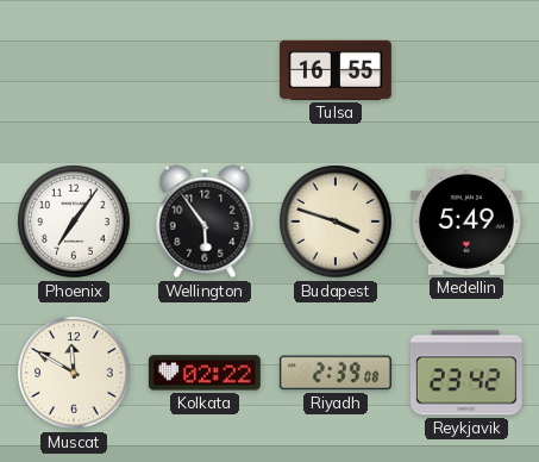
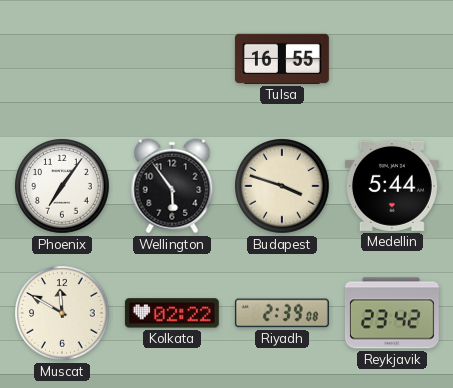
Medellin: 5:49 -> 5:44 (392, 186)
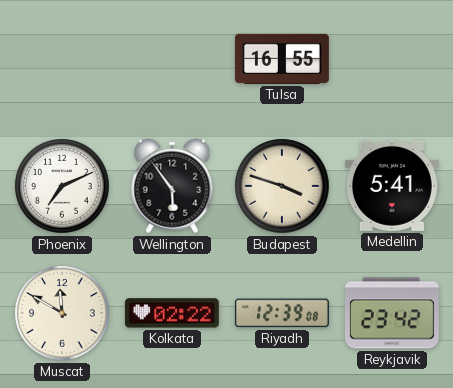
Phoenix: 7:06 -> 7:11 (62, 186)
Medellin: 5:44 -> 5:41 (392, 186)
Riyadh: 2:39 -> 12:39 (282, 313)
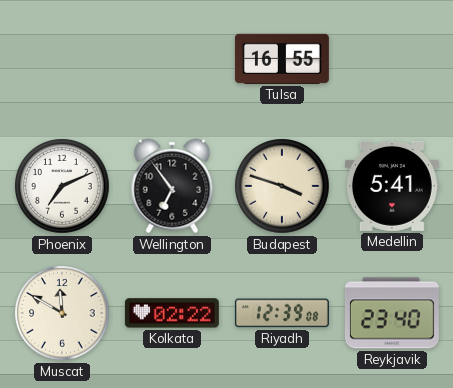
Wellington: 5:54 -> 6:54 (172, 186)
Reykjavik: 23:42 -> 23:40 (392, 313)
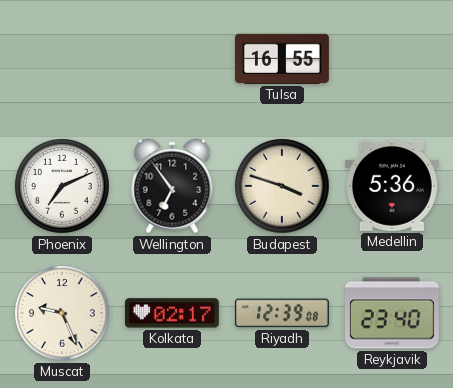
Medellin: 5:41 -> 5:36 (392, 186)
Muscat: 11:50 -> 9:26 (62, 313)
Kolkata: 02:22 -> 02:17 (172, 313)
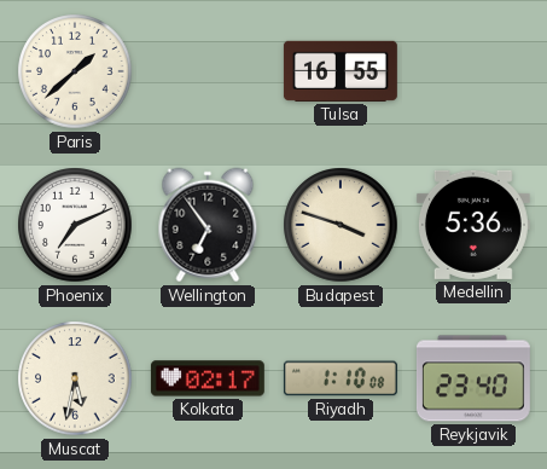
Paris: none -> 1:38 (75, 71)
Muscat: 9:26 -> 5:32 (75, 378)
Riyadh: 12:39 -> 1:10 (341, 378)
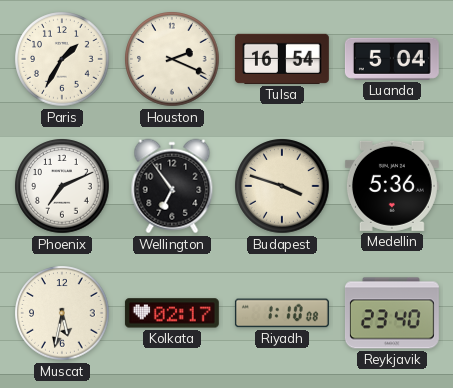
Paris: 1:38 -> 1:35 (62, 59)
Houston: none -> 2:19 (172, 59)
Tulsa: 16:55 -> 16:54 (282, 59)
Luanda: none -> 5:04 (392, 59)
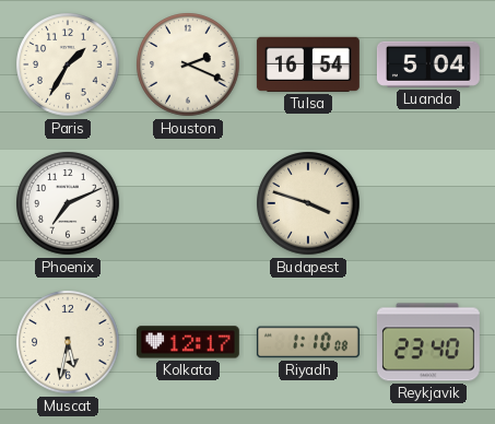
Wellington: 6:54 -> none (172, 186)
Medellin: 5:36 -> none (392, 186)
Kolkata: 02:17 -> 12:17 (188, 342)
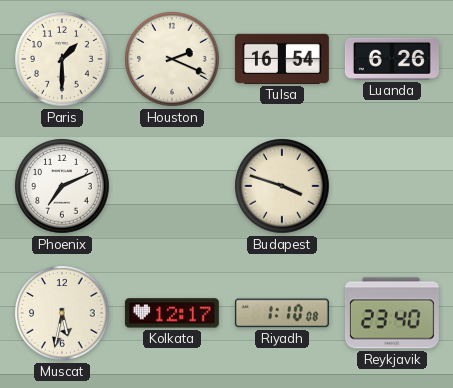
Paris: 1:35 -> 1:30 (62, 59)
Luanda: 5:04 -> 6:26 (392, 59)
